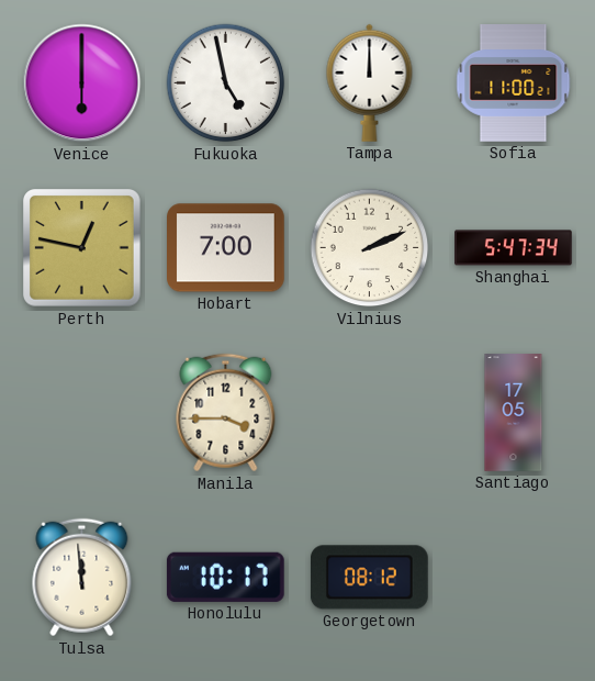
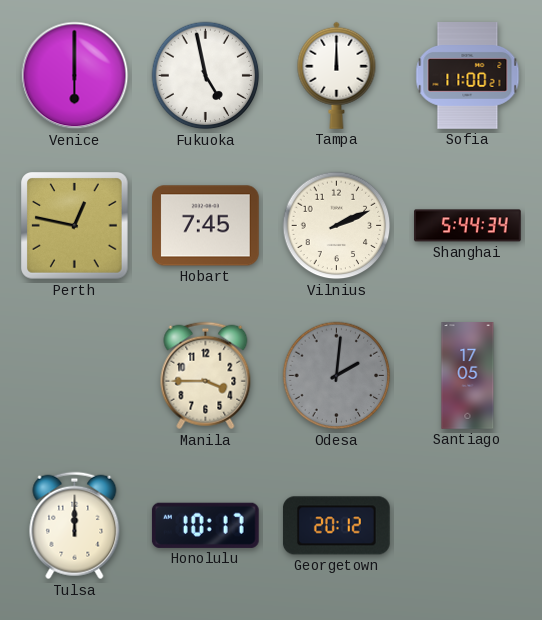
Hobart: 7:00 -> 7:45 (206, 226)
Shanghai: 5:47 -> 5:44 (468, 226)
Odesa: none -> 2:01 (337, 376)
Tulsa: 11:59 -> 12:00 (75, 526)
Georgetown: 08:12 -> 20:12 (337, 526)
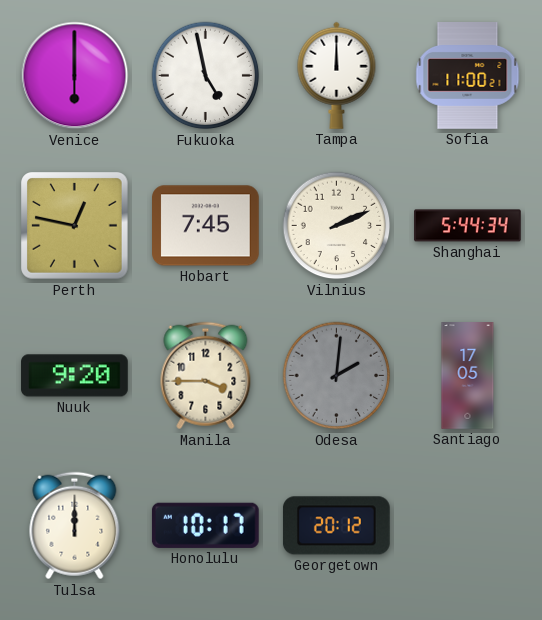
Nuuk: none -> 9:20 (75, 376)
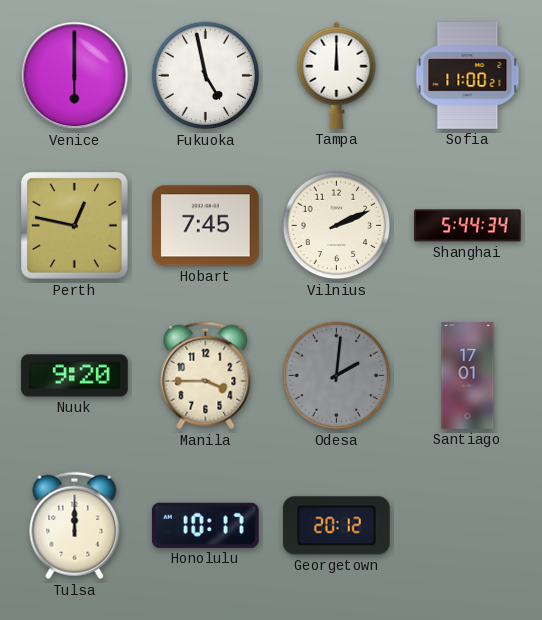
Santiago: 17:05 -> 17:01 (468, 376)
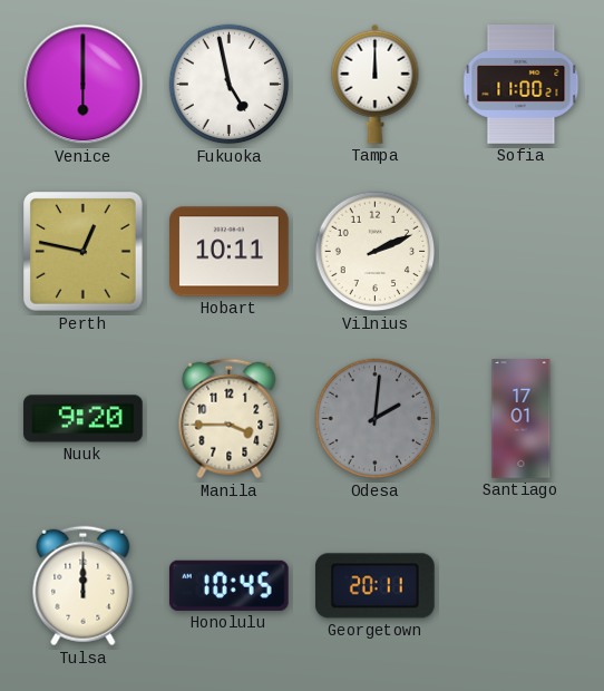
Hobart: 7:45 -> 10:11 (230, 252)
Shanghai: 5:44 -> none (468, 226)
Honolulu: 10:17 -> 10:45 (228, 585)
Georgetown: 20:12 -> 20:11 (376, 586)
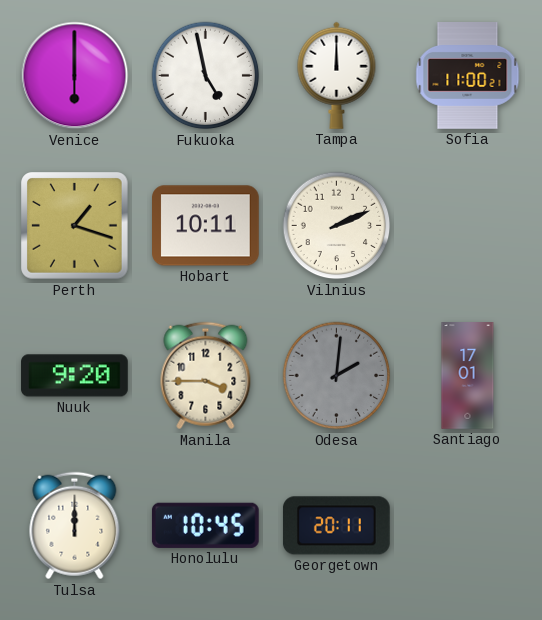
Perth: 12:47 -> 1:18 (75, 226)
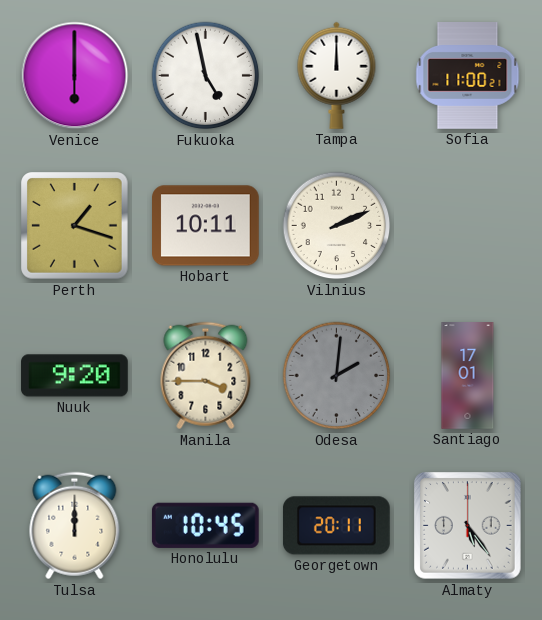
Almaty: none -> 5:24 (468, 526)
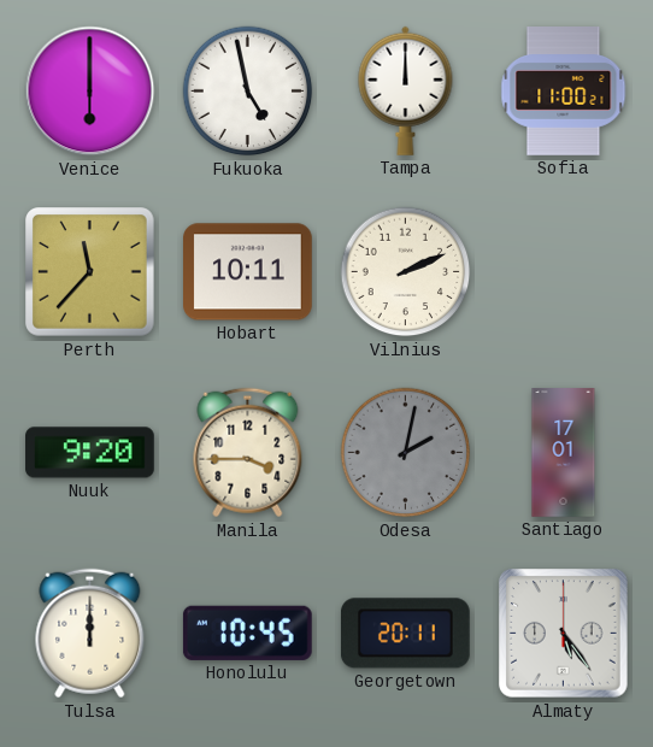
Perth: 1:18 -> 11:37 (90, 272)
Odesa: 2:01 -> 2:02 (406, 453)
